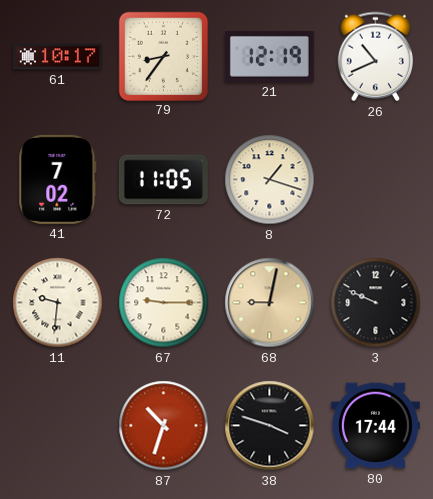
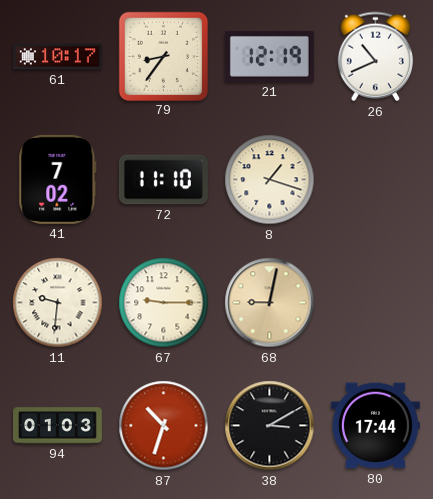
72: 11:05 -> 11:10 (163, 180)
3: 9:49 -> none (376, 303)
94: none -> 01:03 (58, 426)
38: 3:48 -> 3:10 (270, 426)
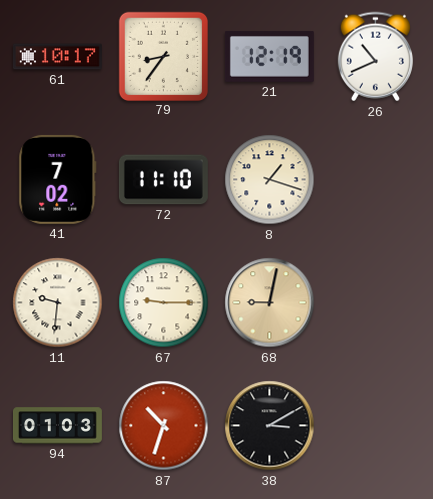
80: 17:44 -> none (375, 426)
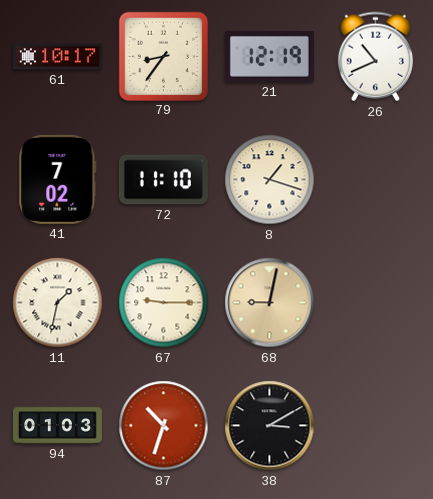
11: 9:31 -> 1:32 (58, 303)
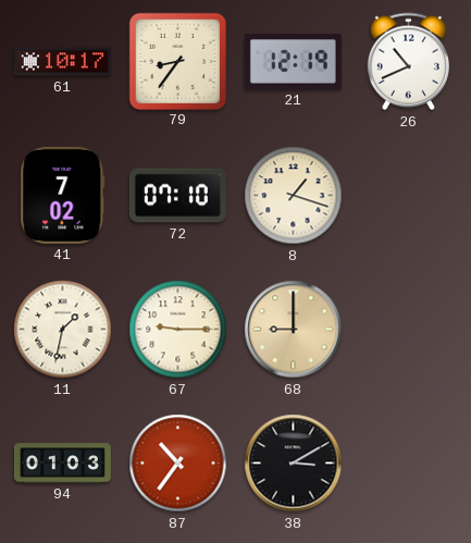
72: 11:10 -> 07:10 (177, 196)
68: 9:02 -> 9:00 (294, 330)
87: 10:33 -> 10:36 (178, 464)
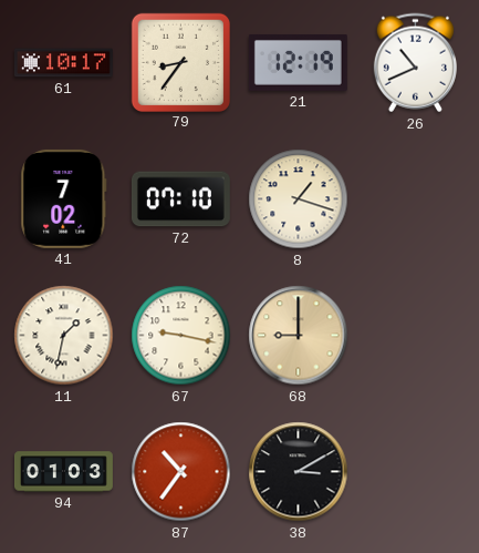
67: 9:15 -> 9:17 (181, 336)
